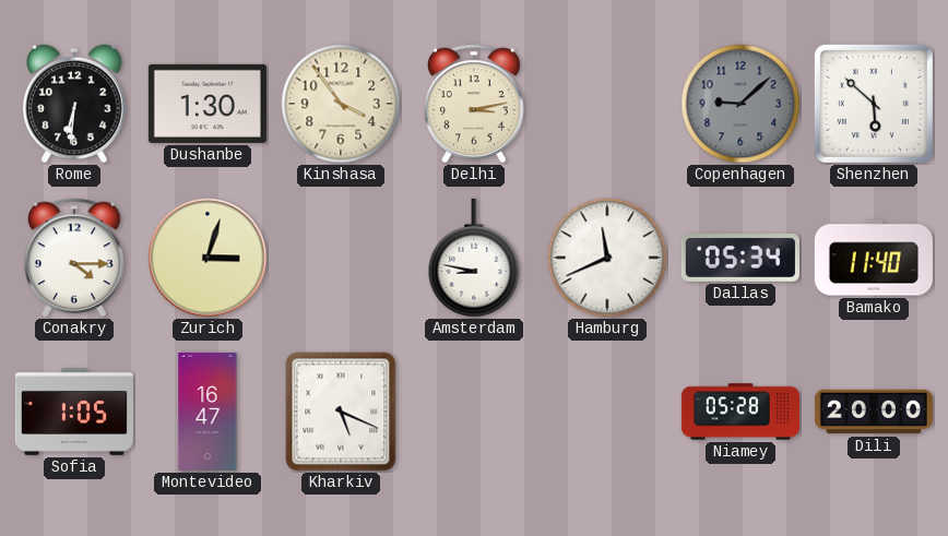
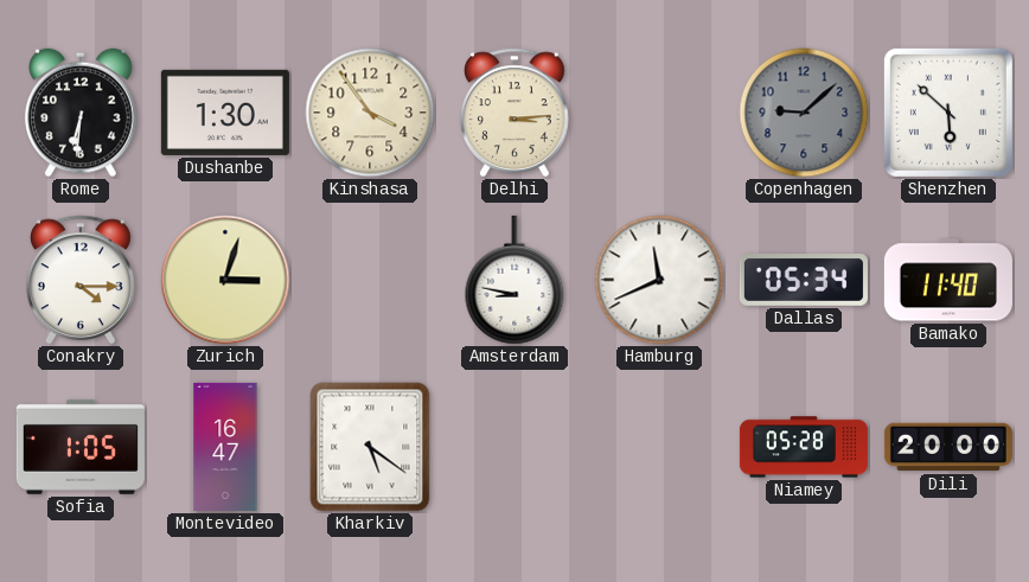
Delhi: 3:13 -> 3:14 (514, 113)
Kharkiv: 5:19 -> 5:21 (370, 447)
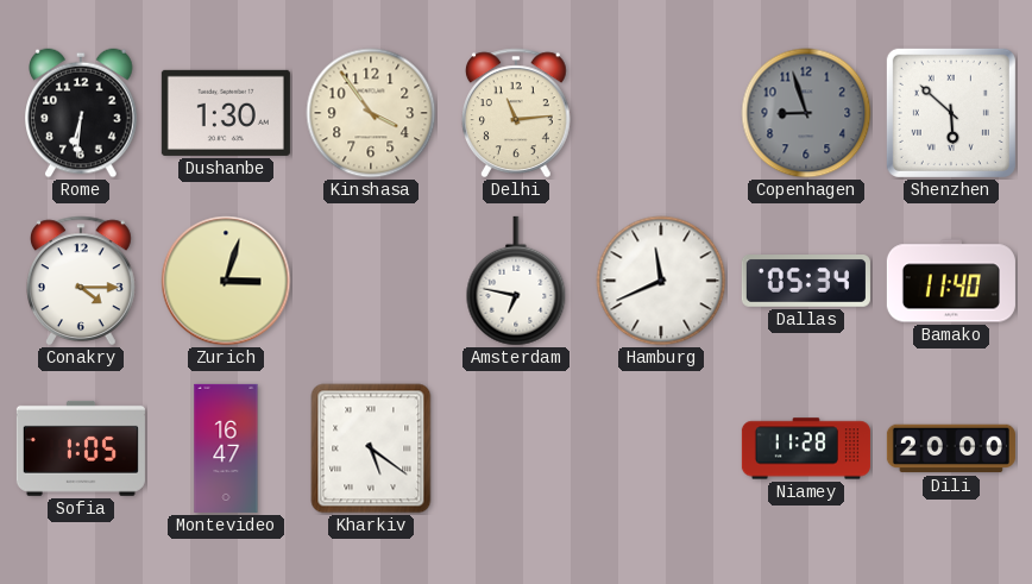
Delhi: 3:14 -> 11:14 (516, 113)
Copenhagen: 9:08 -> 8:57 (806, 113)
Amsterdam: 8:47 -> 6:47 (516, 281)
Niamey: 05:28 -> 11:28 (806, 448)
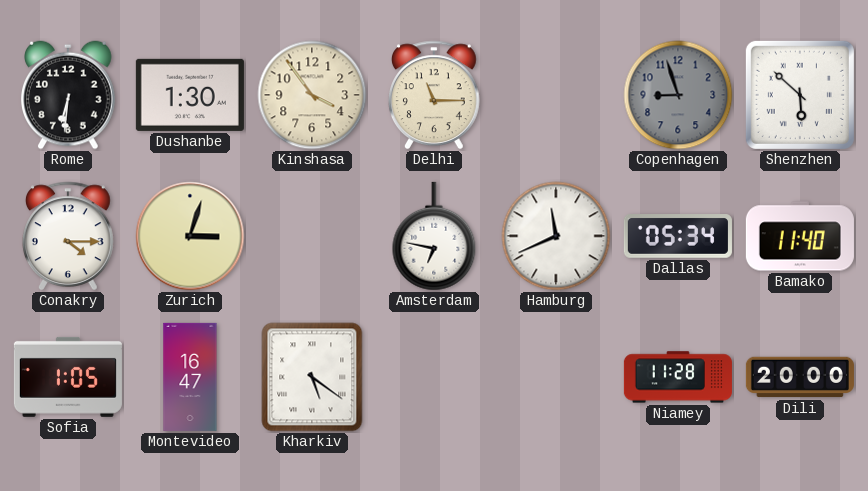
Delhi: 11:14 -> 11:15 (434, 95)
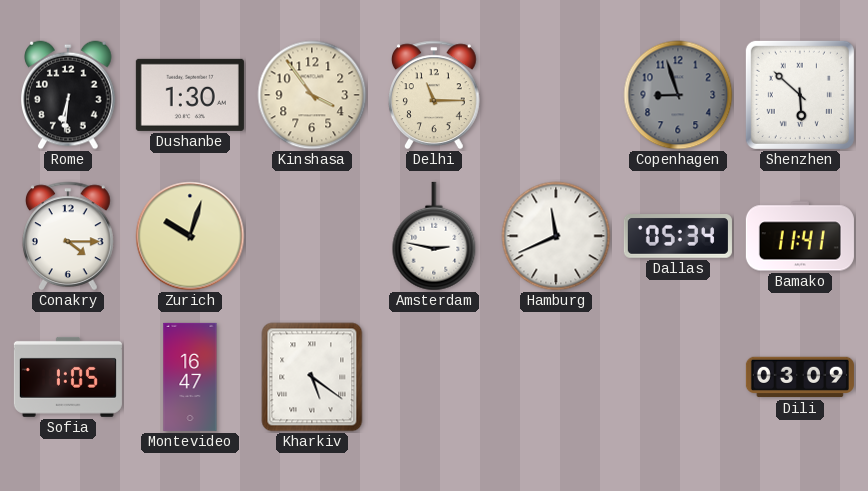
Zurich: 3:03 -> 10:03 (190, 236)
Amsterdam: 6:47 -> 2:47 (434, 236)
Bamako: 11:40 -> 11:41 (800, 236)
Niamey: 11:28 -> none (678, 377)
Dili: 20:00 -> 03:09 (800, 377)
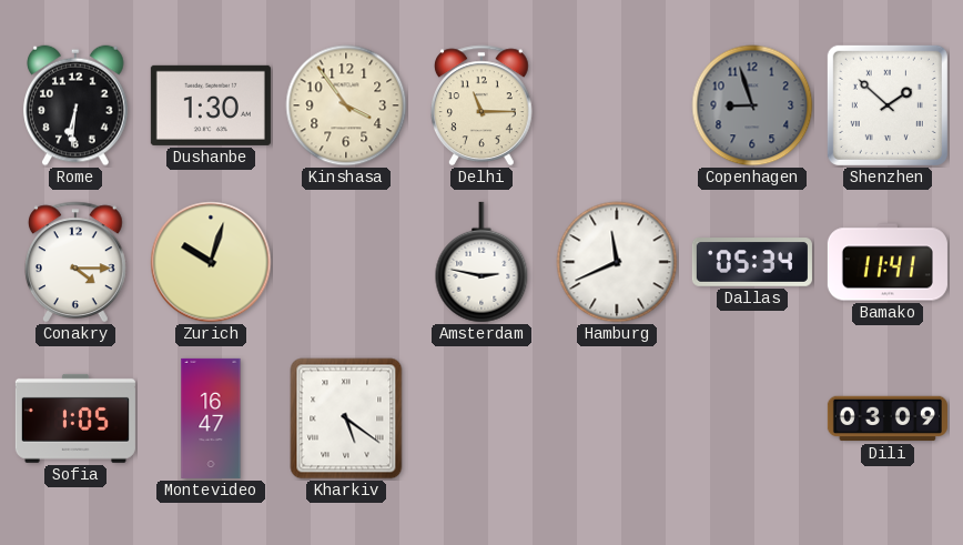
Shenzhen: 5:52 -> 1:52 (888, 105)
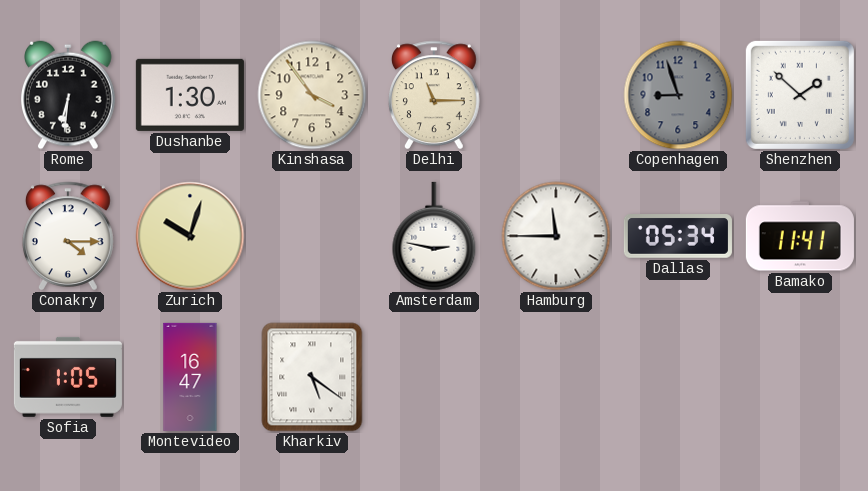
Hamburg: 11:41 -> 11:45 (556, 236)
Dili: 03:09 -> none (888, 418)
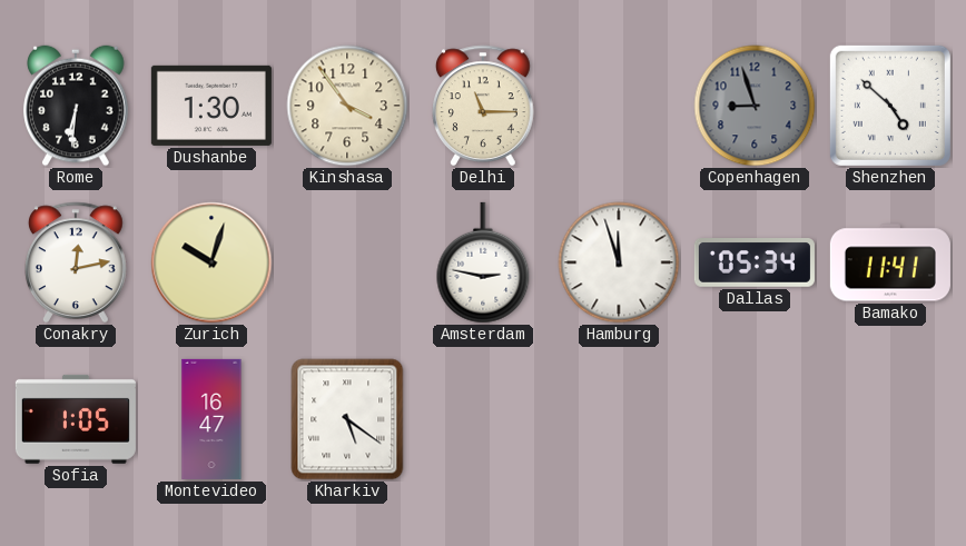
Shenzhen: 1:52 -> 4:52 (890, 106)
Conakry: 4:15 -> 12:13 (76, 262)
Hamburg: 11:45 -> 11:57 (619, 262)
